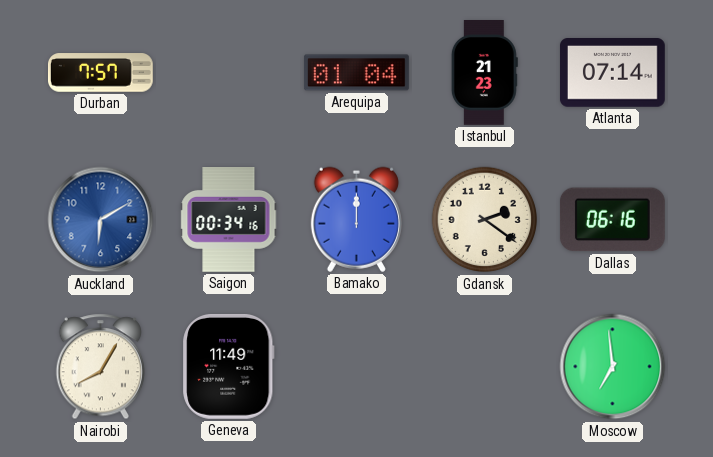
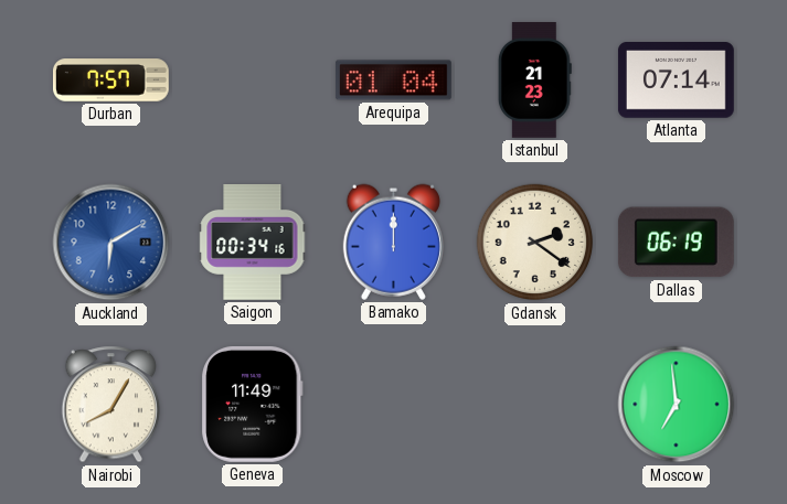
Dallas: 06:16 -> 06:19 (676, 243)
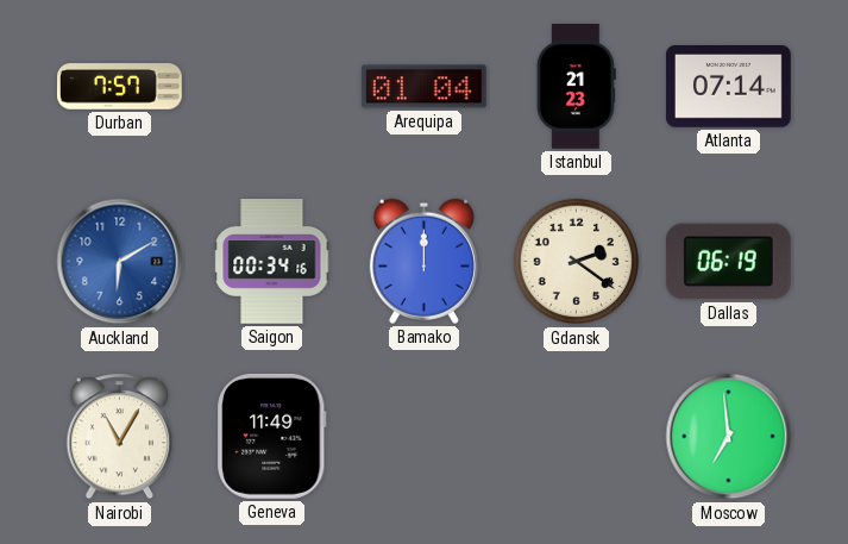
Nairobi: 8:05 -> 11:05 (120, 437)
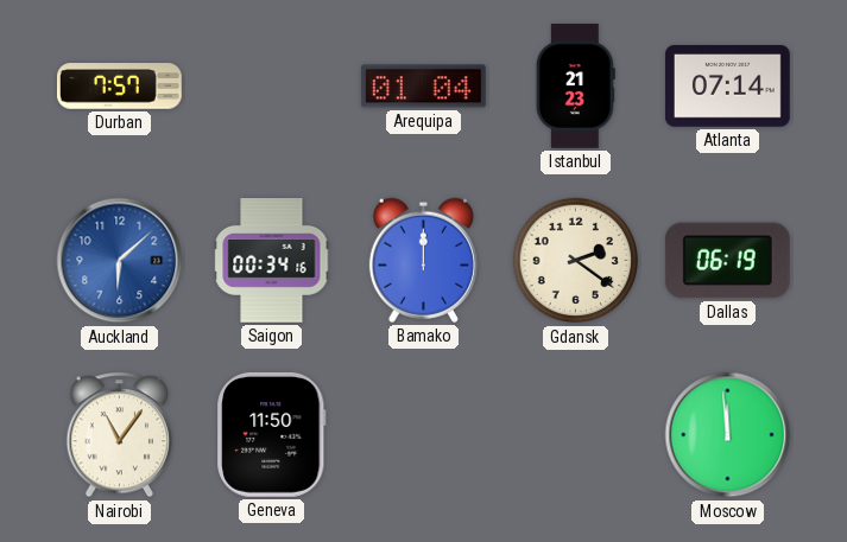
Auckland: 6:10 -> 6:08 (120, 261)
Nairobi: 11:05 -> 11:06 (120, 435)
Geneva: 11:49 -> 11:50 (272, 434)
Moscow: 6:59 -> 11:59 (728, 435)
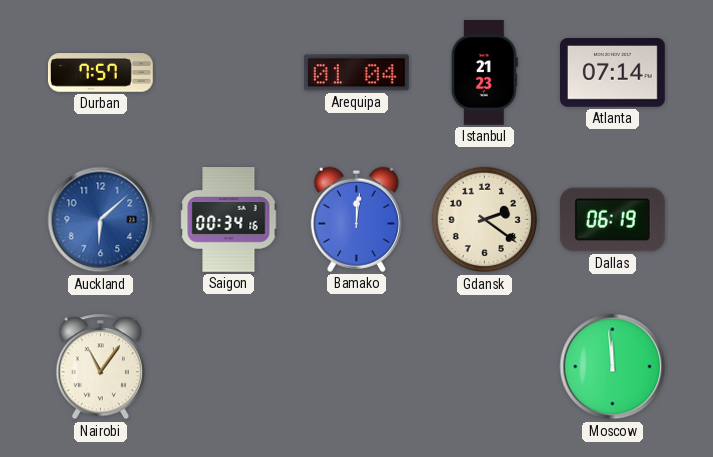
Bamako: 12:00 -> 12:01 (356, 219)
Geneva: 11:50 -> none (272, 434)
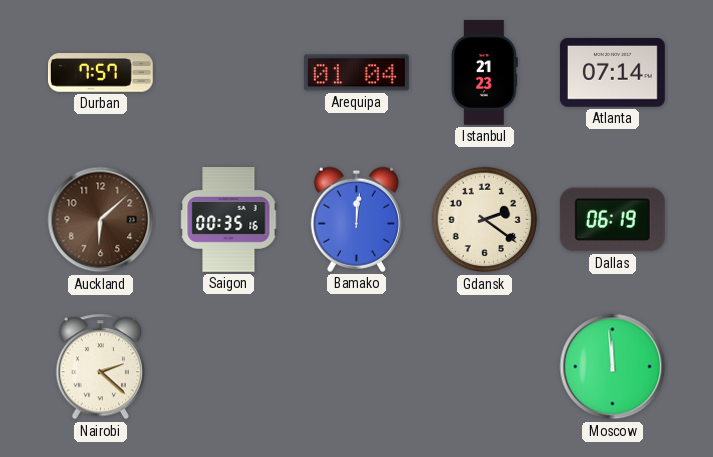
Auckland dial: blue -> brown (101, 220)
Saigon: 00:34 -> 00:35 (229, 220)
Nairobi: 11:06 -> 2:22 (101, 367)
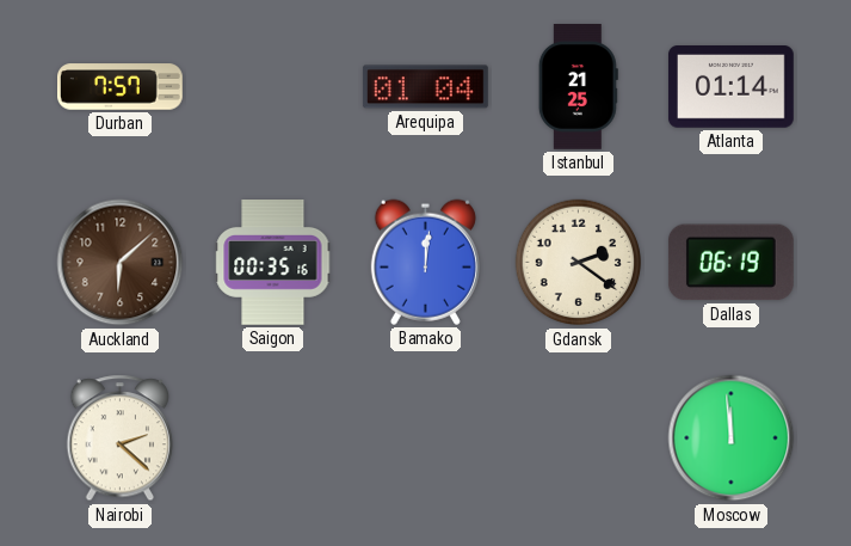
Istanbul: 21:23 -> 21:25 (578, 87)
Atlanta: 07:14 -> 01:14 (730, 87)
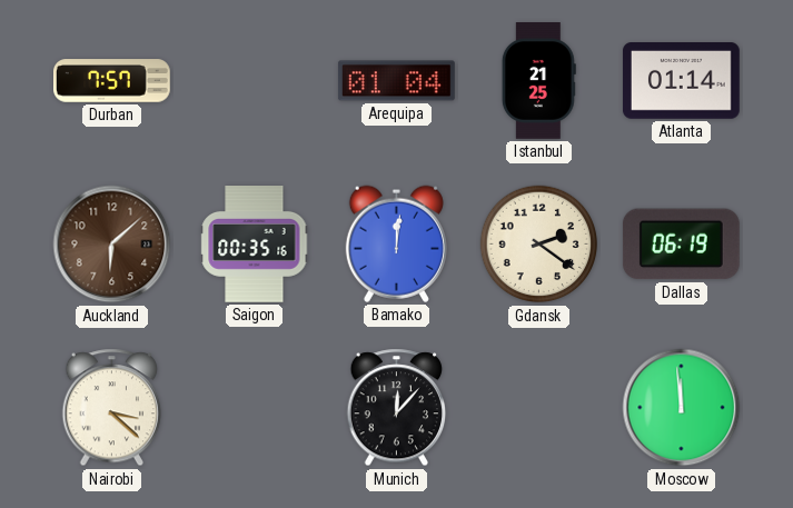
Nairobi: 2:22 -> 3:22 (112, 408)
Munich: none -> 12:07 (397, 408)
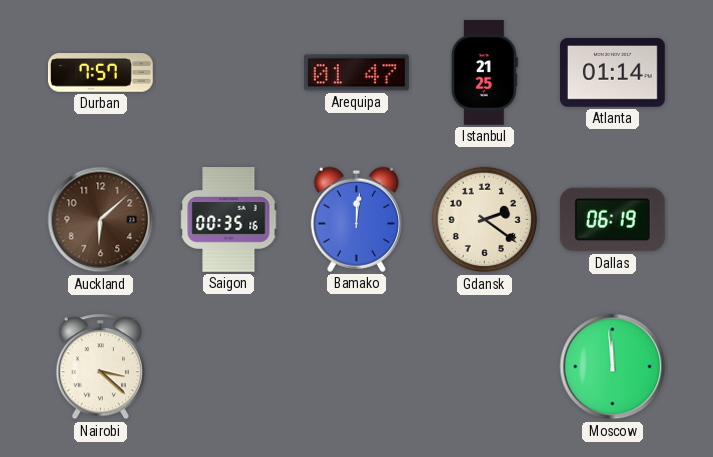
Arequipa: 01:04 -> 01:47 (356, 73)
Munich: 12:07 -> none (397, 408)
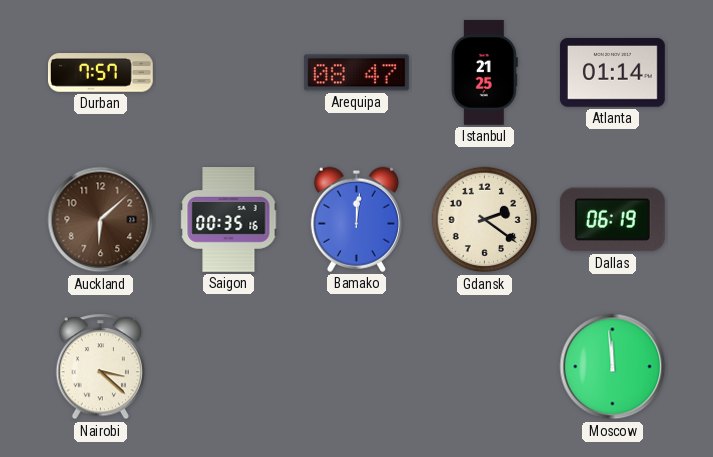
Arequipa: 01:47 -> 08:47 (356, 73)
